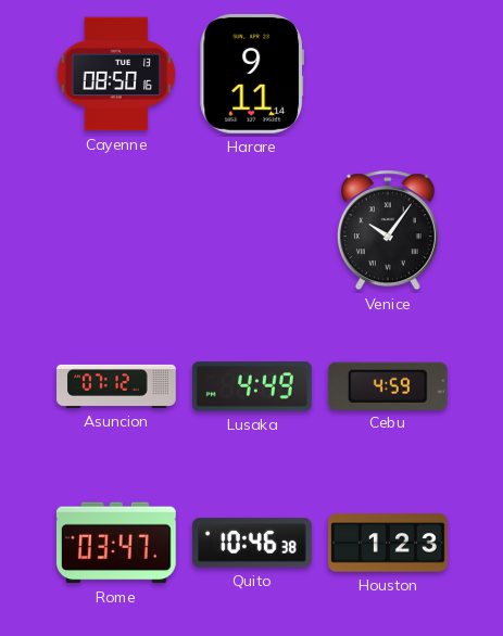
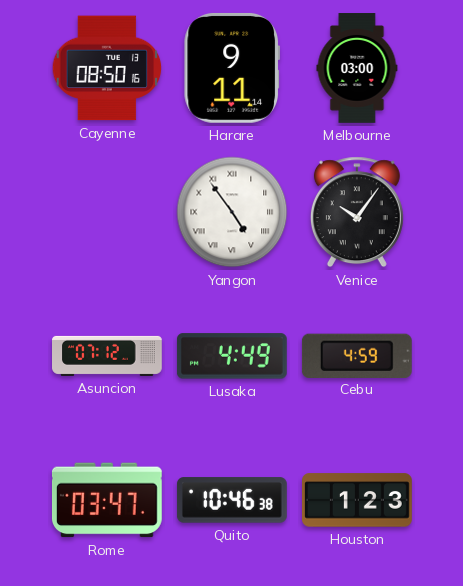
Melbourne: none -> 03:00 (357, 68)
Yangon: none -> 4:54 (232, 212)
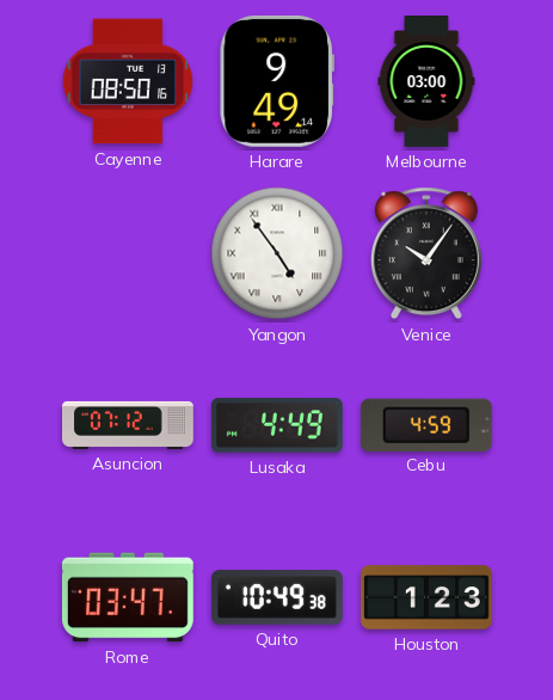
Harare: 9:11 -> 9:49 (276, 81)
Quito: 10:46 -> 10:49 (277, 597)
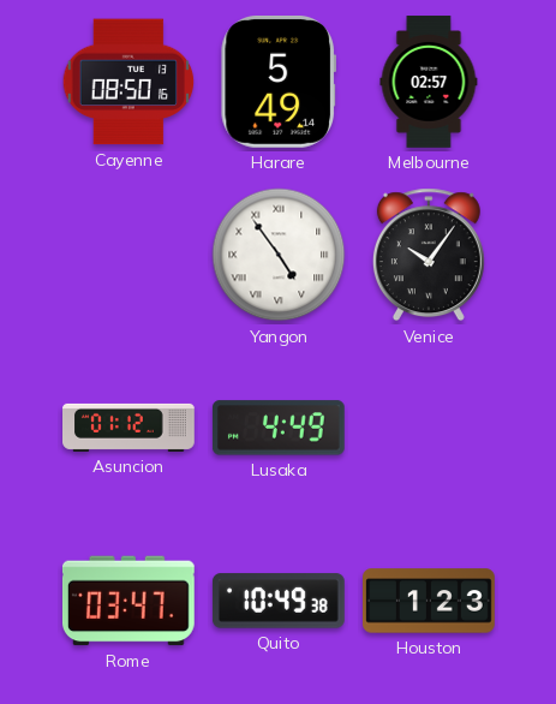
Harare: 9:49 -> 5:49 (277, 82)
Melbourne: 03:00 -> 02:57 (429, 82)
Asuncion: 07:12 -> 01:12 (130, 428)
Cebu: 4:59 -> none (426, 424)
